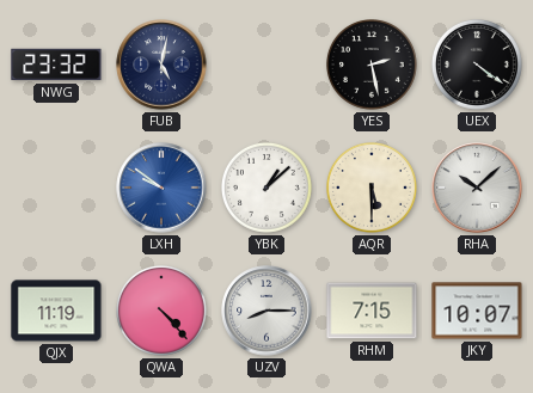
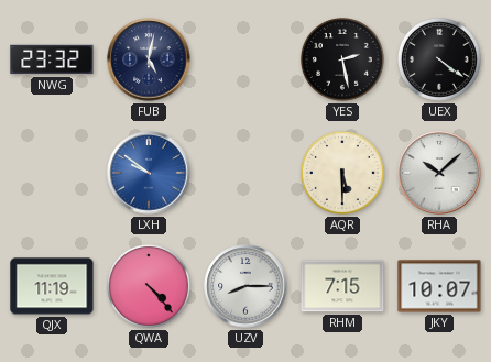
YBK: 1:08 -> none (268, 189)
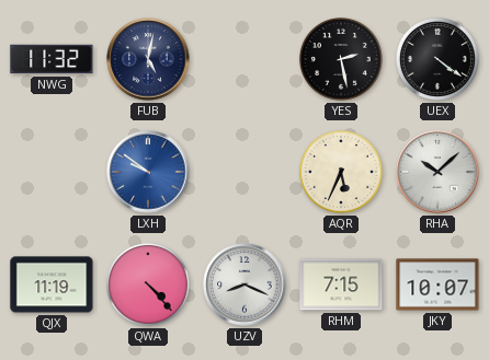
NWG: 23:32 -> 11:32 (52, 59)
AQR: 5:30 -> 5:34 (342, 173)
UZV: 8:15 -> 8:19 (244, 284)
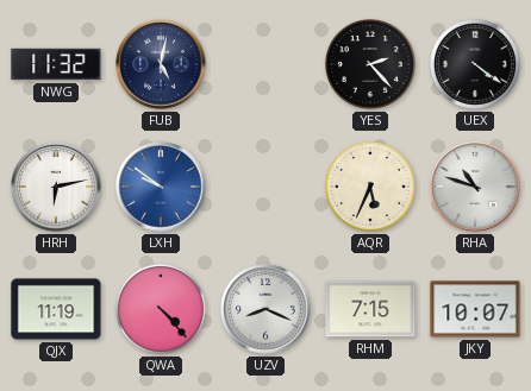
YES: 2:28 -> 2:23 (371, 65)
HRH: none -> 6:13 (56, 187)
RHA: 10:08 -> 10:48 (475, 187)
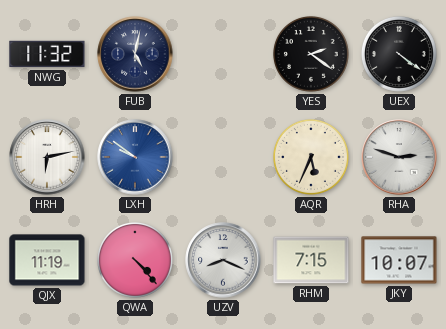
YES: 2:23 -> 2:21 (312, 55)
RHA: 10:48 -> 2:48 (399, 157)
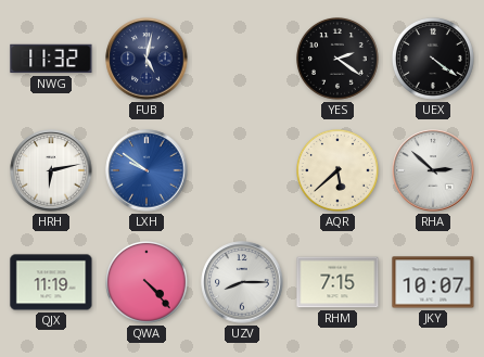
AQR: 5:34 -> 5:38 (339, 171)
RHA: 2:48 -> 2:52 (433, 170)
UZV: 8:19 -> 8:15 (242, 282)
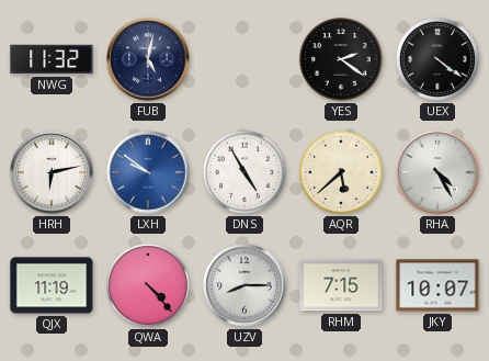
DNS: none -> 4:55 (246, 173)
RHA: 2:52 -> 4:25 (437, 172)
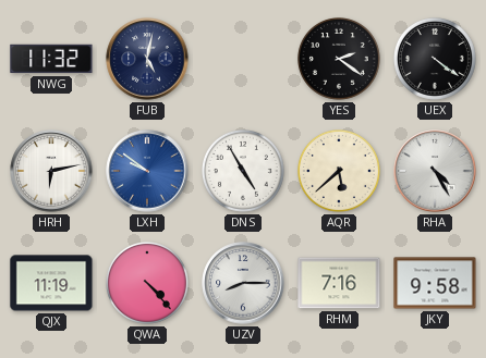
RHM: 7:15 -> 7:16 (339, 283)
JKY: 10:07 -> 9:58 (435, 283)
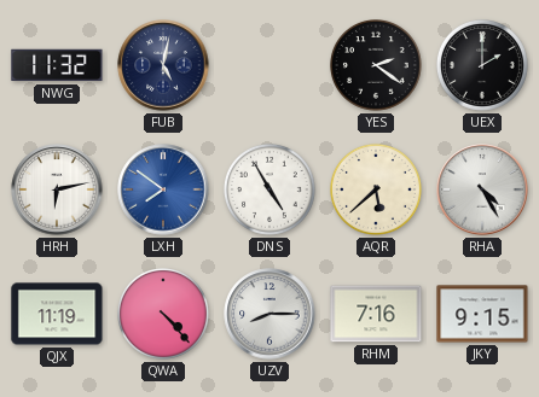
UEX: 4:21 -> 2:00 (483, 66)
LXH: 9:51 -> 7:51 (163, 189)
JKY: 9:58 -> 9:15 (482, 314)
